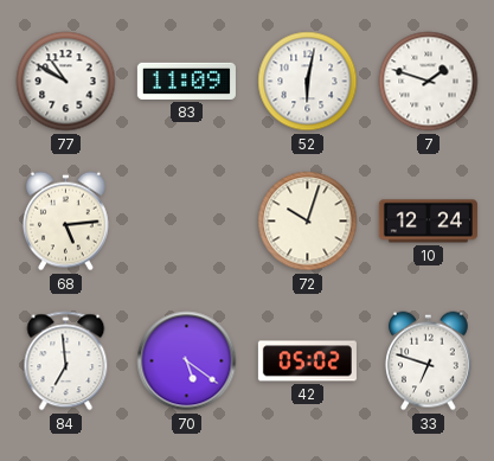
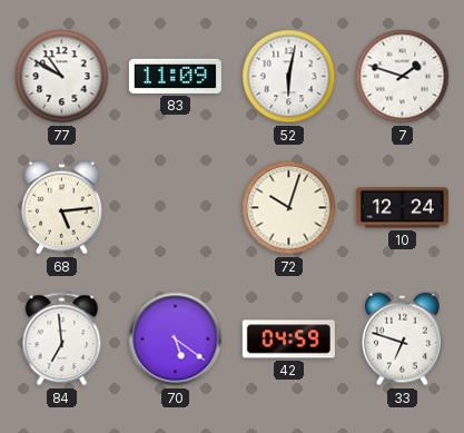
42: 05:02 -> 04:59 (288, 339)
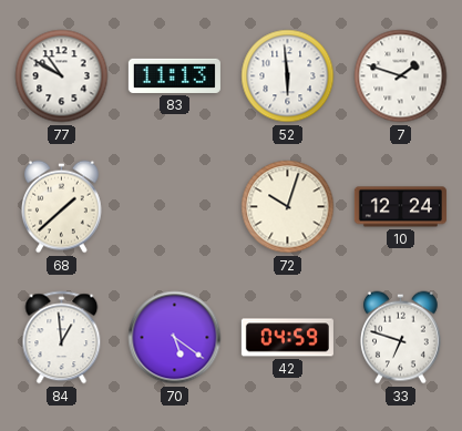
83: 11:09 -> 11:13 (174, 75)
52: 6:02 -> 5:59 (288, 76)
68: 5:14 -> 1:38 (61, 207)
84: 6:59 -> 12:59 (62, 338)
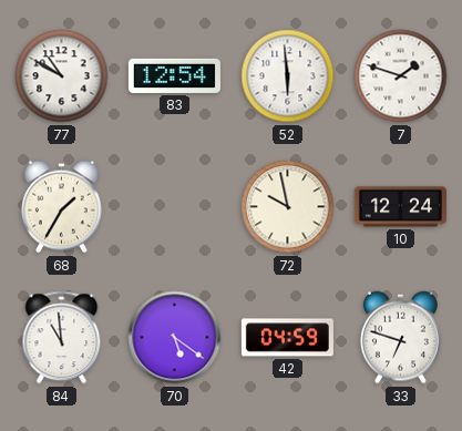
83: 11:13 -> 12:54 (174, 75)
68: 1:38 -> 1:35 (61, 207)
72: 10:03 -> 9:58 (288, 207)
84: 12:59 -> 10:59 (62, 338)
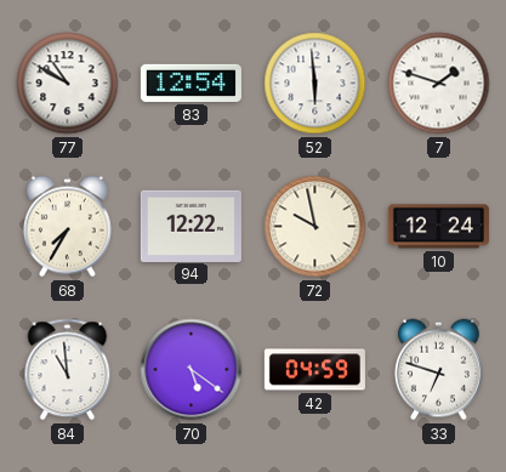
68: 1:35 -> 7:35 (67, 227)
94: none -> 12:22 (191, 226)
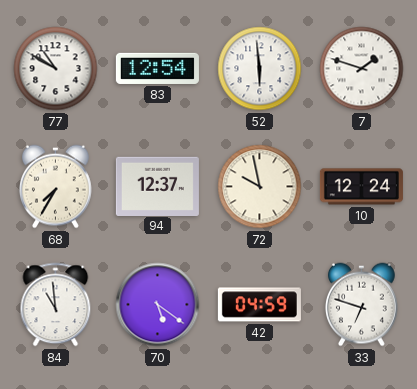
94: 12:22 -> 12:37 (157, 186)
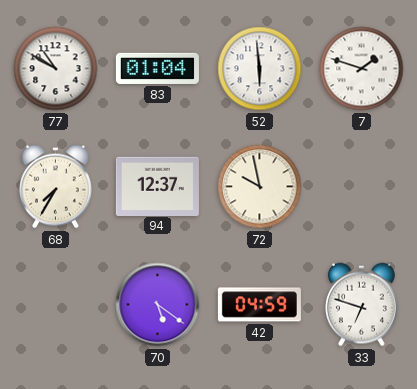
83: 12:54 -> 01:04 (157, 68)
10: 12:24 -> none (361, 187)
84: 10:59 -> none (56, 305)
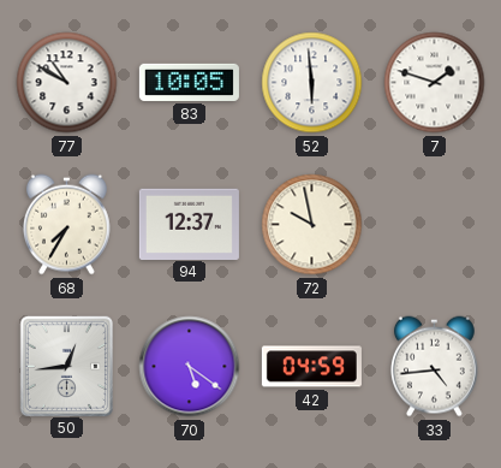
83: 01:04 -> 10:05 (189, 82)
50: none -> 12:44 (66, 366)
33: 6:48 -> 4:44 (434, 367)
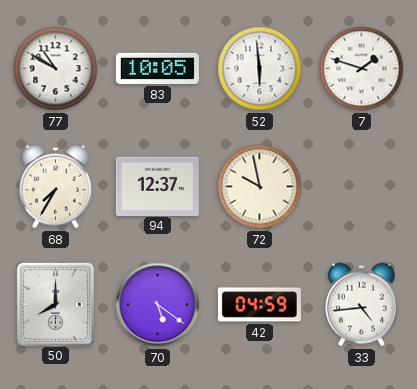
50: 12:44 -> 8:00 (55, 304)
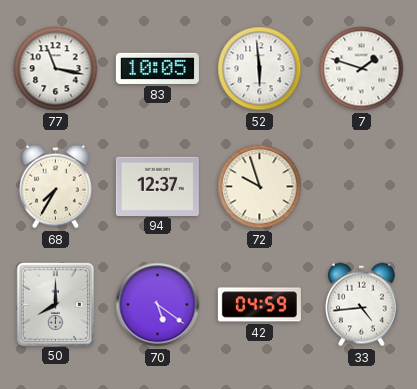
77: 10:50 -> 11:17 (56, 69)
72: 9:58 -> 9:57 (260, 187)
